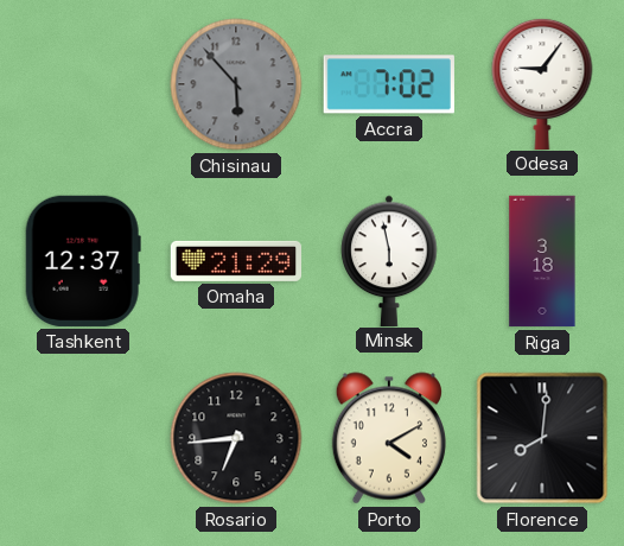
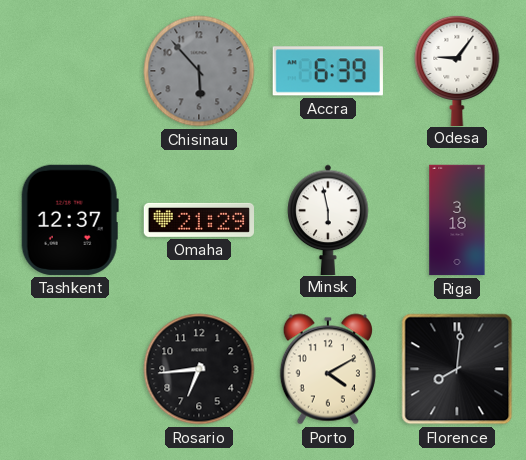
Accra: 7:02 -> 6:39 (328, 71)
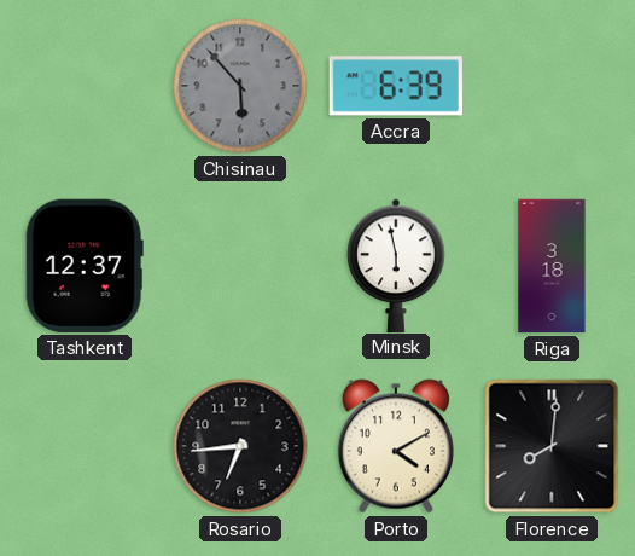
Odesa: 9:06 -> none (457, 70)
Omaha: 21:29 -> none (198, 220)
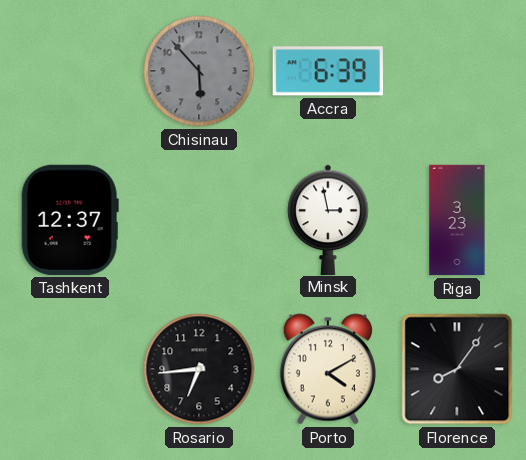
Minsk: 5:58 -> 2:58 (328, 219)
Riga: 3:18 -> 3:23 (457, 220)
Florence: 8:01 -> 8:06 (457, 369)
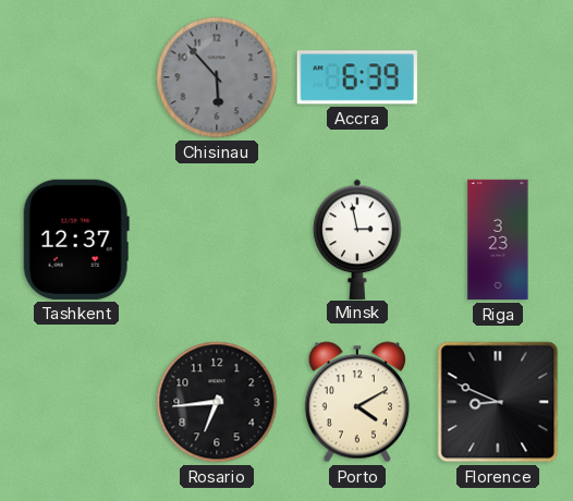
Florence: 8:06 -> 8:49 (498, 402)
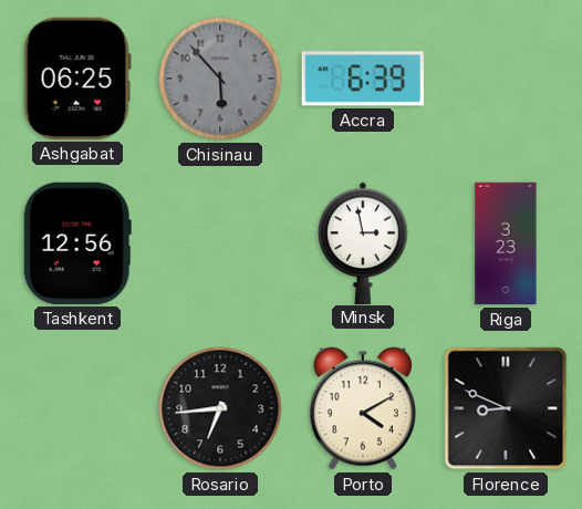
Ashgabat: none -> 06:25 (77, 79)
Tashkent: 12:37 -> 12:56 (77, 243)
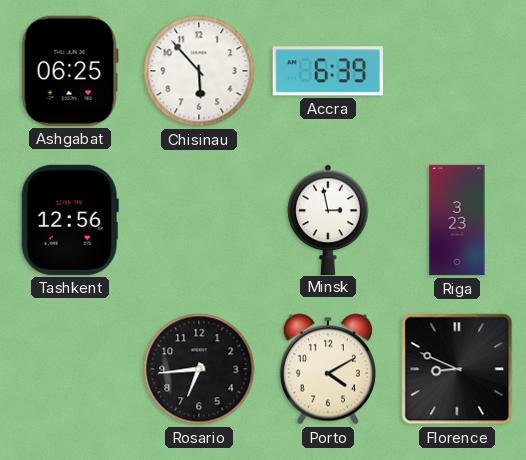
Chisinau dial: grey -> white (199, 71)
